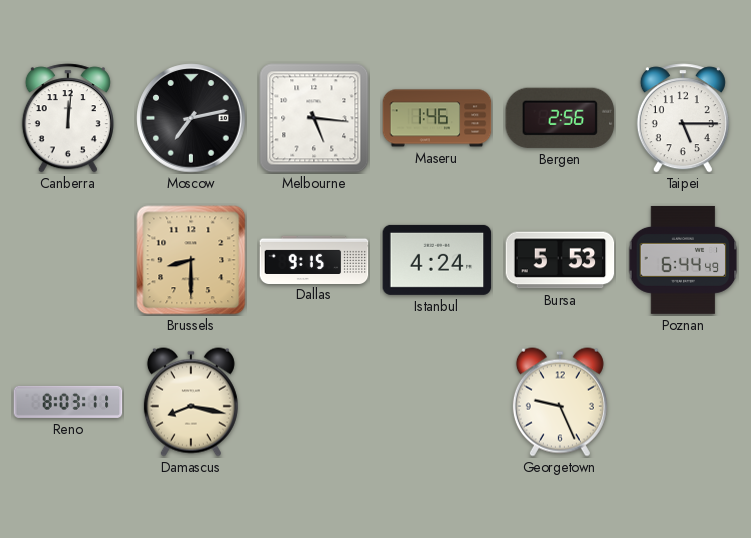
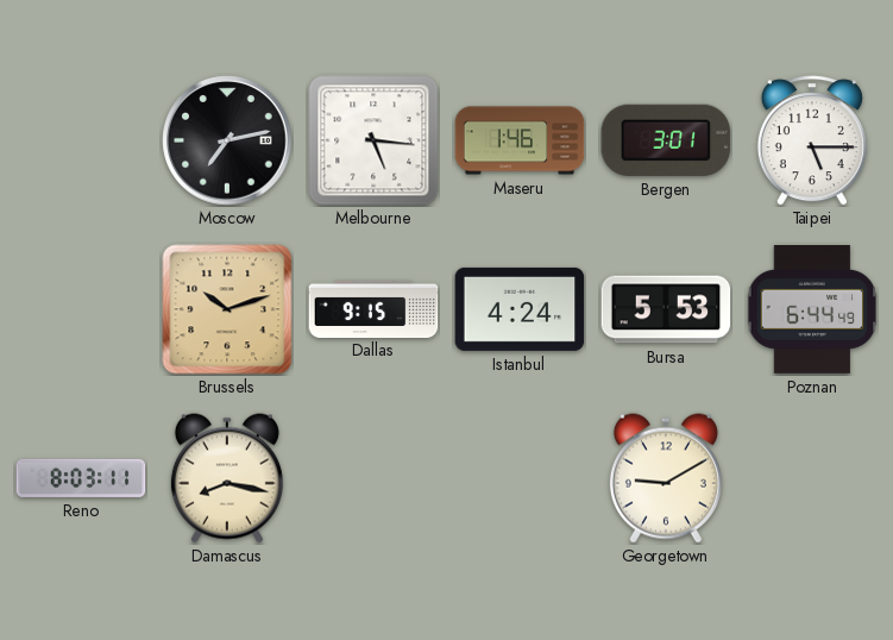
Canberra: 12:01 -> none (68, 118)
Bergen: 2:56 -> 3:01 (666, 140)
Brussels: 8:30 -> 10:12 (227, 309)
Georgetown: 9:26 -> 9:10 (666, 478)
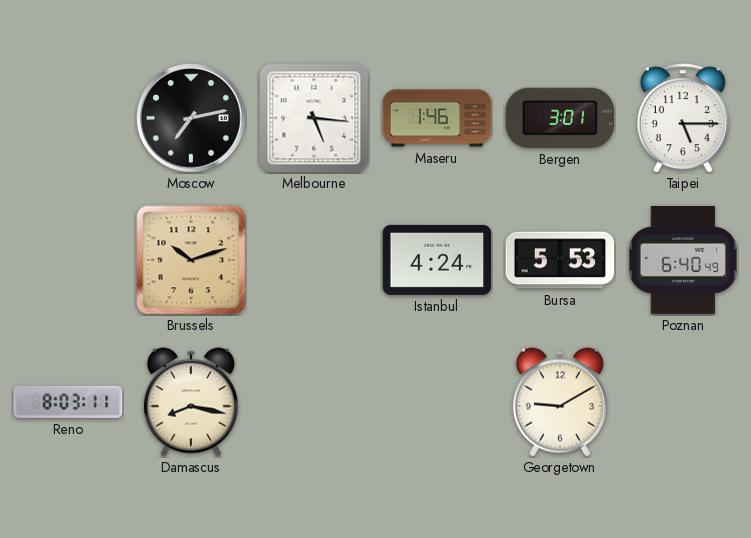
Dallas: 9:15 -> none (373, 308)
Poznan: 6:44 -> 6:40 (683, 260)
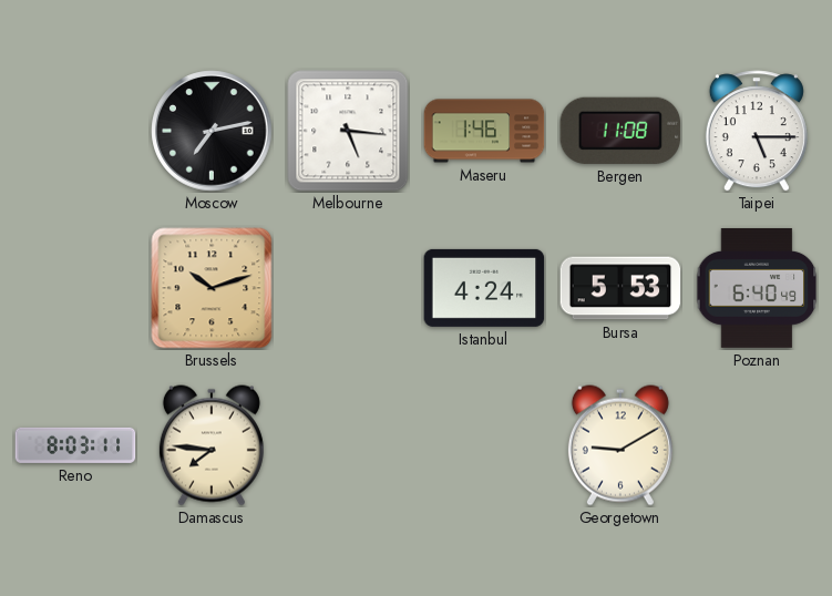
Bergen: 3:01 -> 11:08 (620, 131)
Damascus: 8:17 -> 7:46 (212, 445)
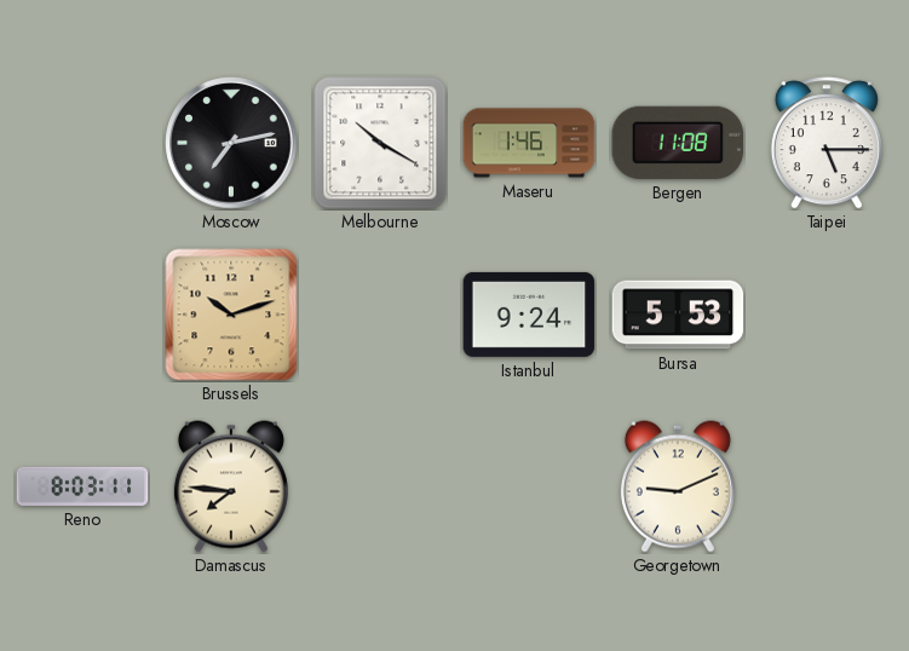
Melbourne: 5:16 -> 10:20 (380, 143)
Istanbul: 4:24 -> 9:24 (529, 315)
Poznan: 6:40 -> none (757, 288)
Georgetown: 9:10 -> 9:11 (678, 486)
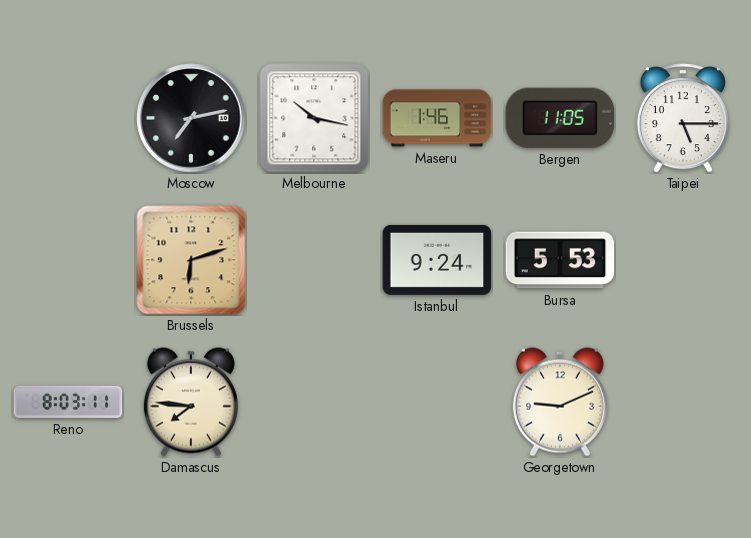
Melbourne: 10:20 -> 10:17 (314, 118)
Bergen: 11:08 -> 11:05 (560, 118)
Brussels: 10:12 -> 6:12 (191, 260)
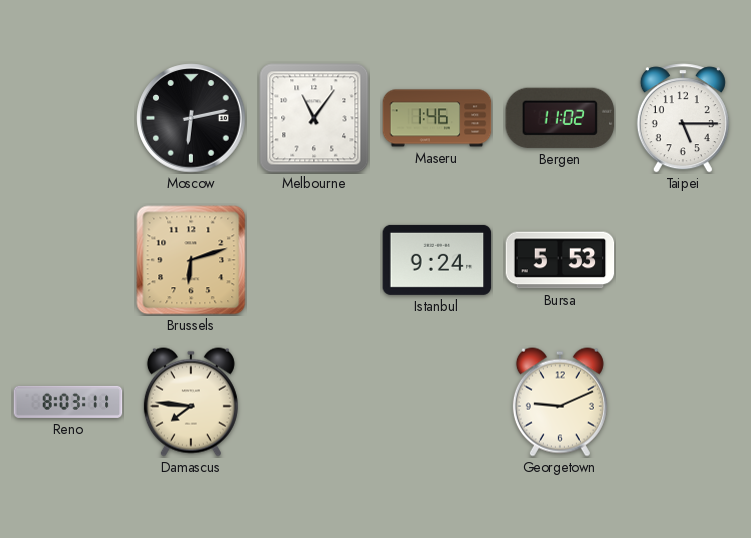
Moscow: 7:13 -> 6:13 (191, 118)
Melbourne: 10:17 -> 11:06 (314, 118)
Bergen: 11:05 -> 11:02 (560, 118)
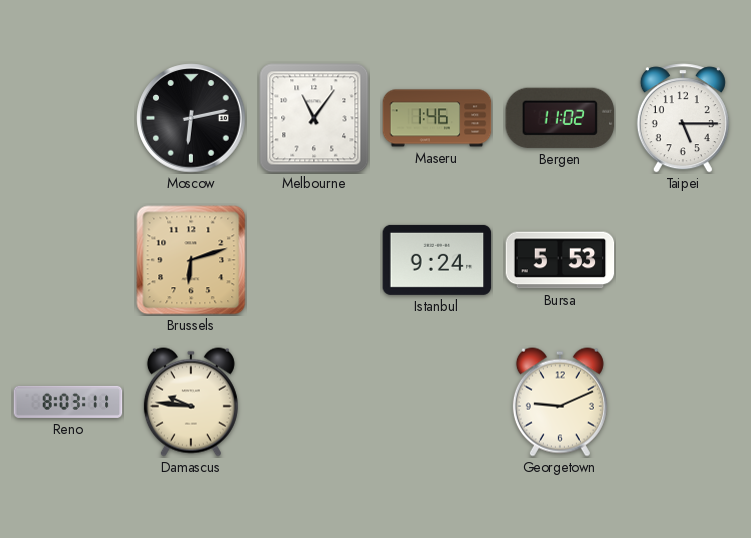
Damascus: 7:46 -> 9:46 (191, 402)
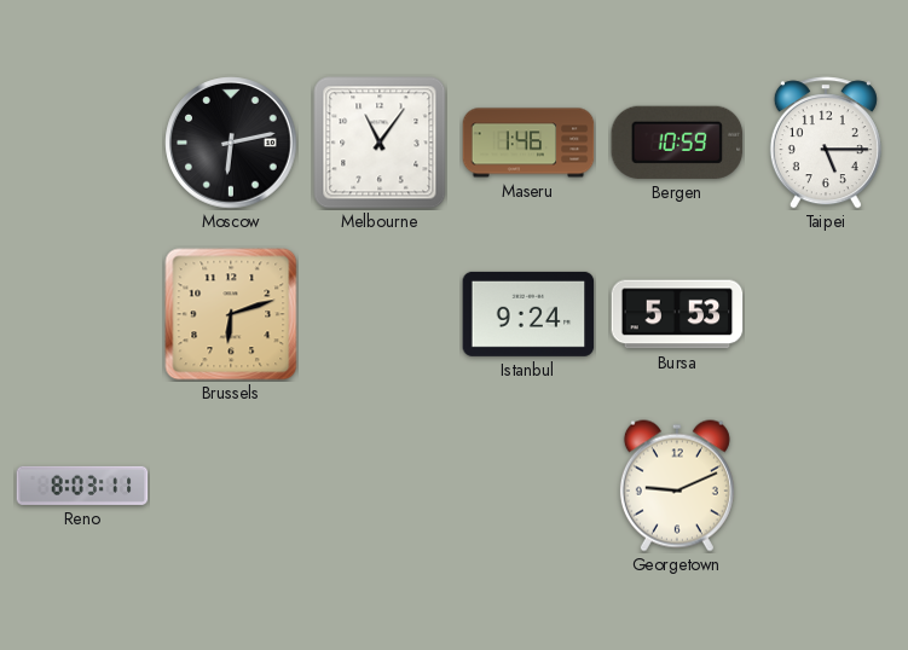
Bergen: 11:02 -> 10:59 (677, 143)
Damascus: 9:46 -> none (191, 402)
